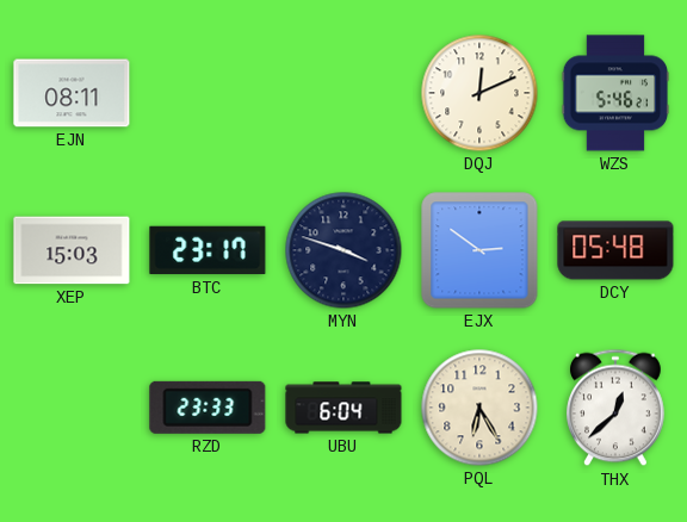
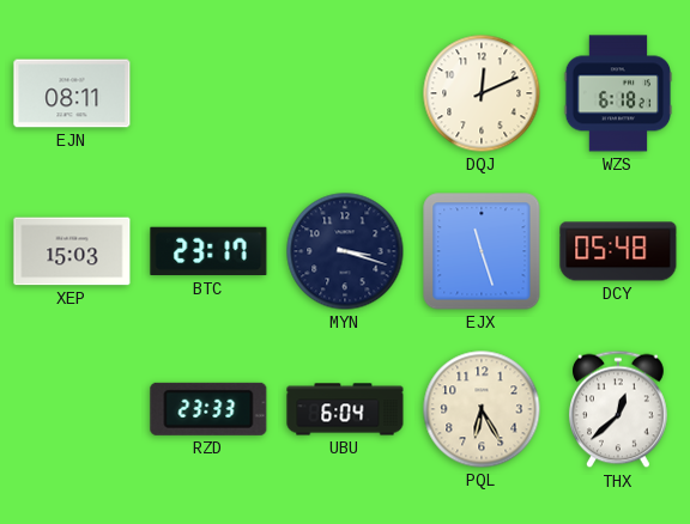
WZS: 5:46 -> 6:18 (618, 93)
MYN: 3:48 -> 3:18 (345, 251)
EJX: 2:51 -> 11:27 (482, 251)
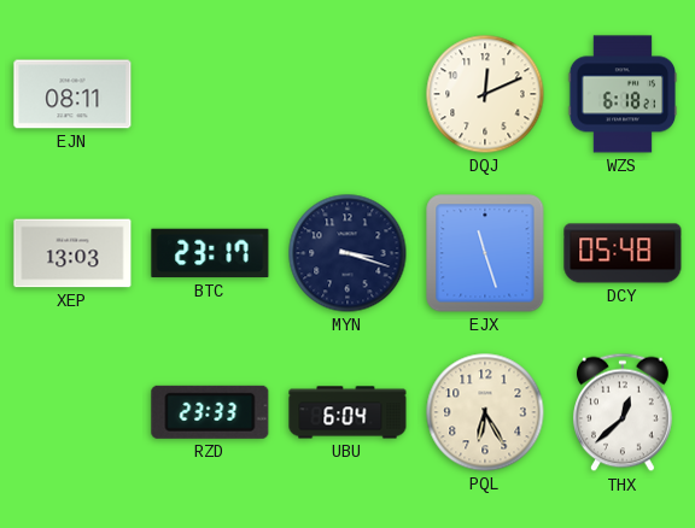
XEP: 15:03 -> 13:03 (72, 253)
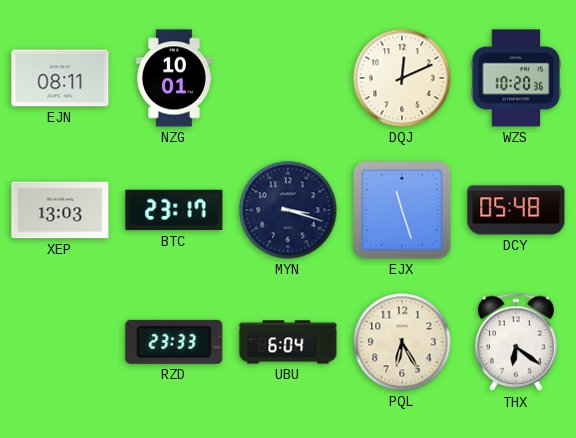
NZG: none -> 10:01 (174, 78)
WZS: 6:18 -> 10:20 (516, 78)
THX: 12:38 -> 6:21 (517, 342)
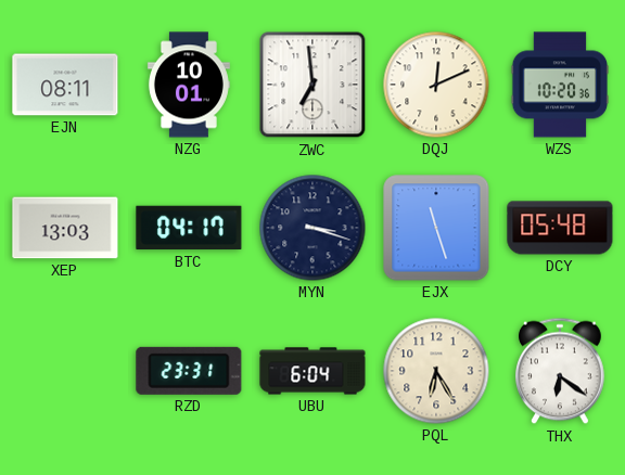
ZWC: none -> 6:59 (312, 85)
BTC: 23:17 -> 04:17 (189, 228)
RZD: 23:33 -> 23:31 (189, 371)
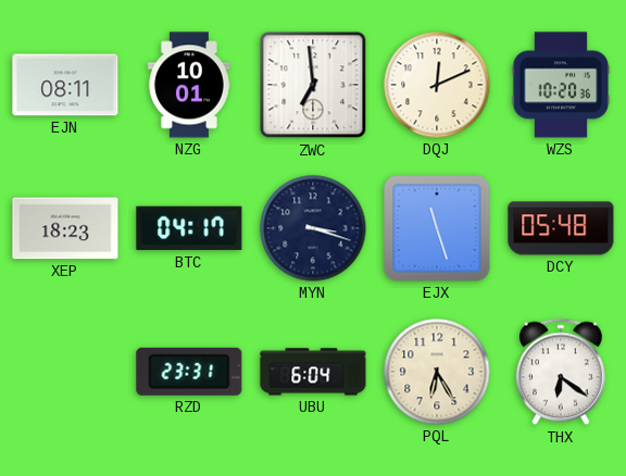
XEP: 13:03 -> 18:23 (65, 228)
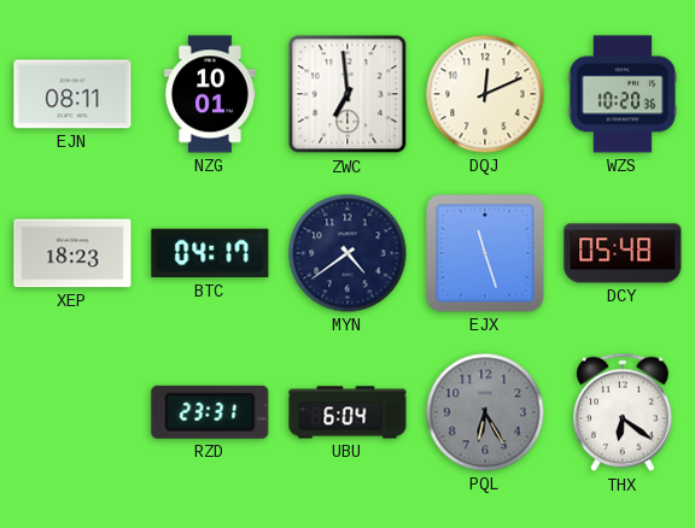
MYN: 3:18 -> 4:39 (347, 253)
PQL dial: cream -> grey (485, 412)
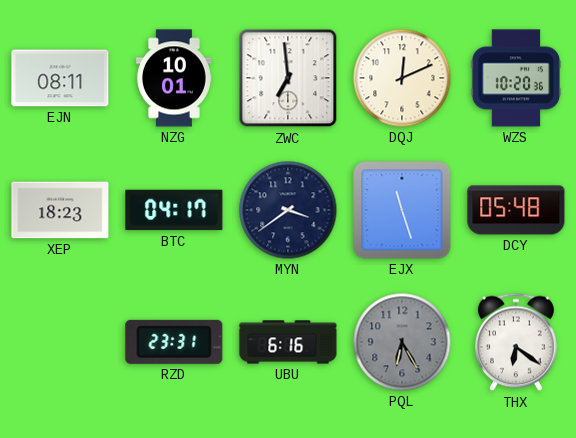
MYN: 4:39 -> 3:39 (288, 210)
UBU: 6:04 -> 6:16 (288, 342)
